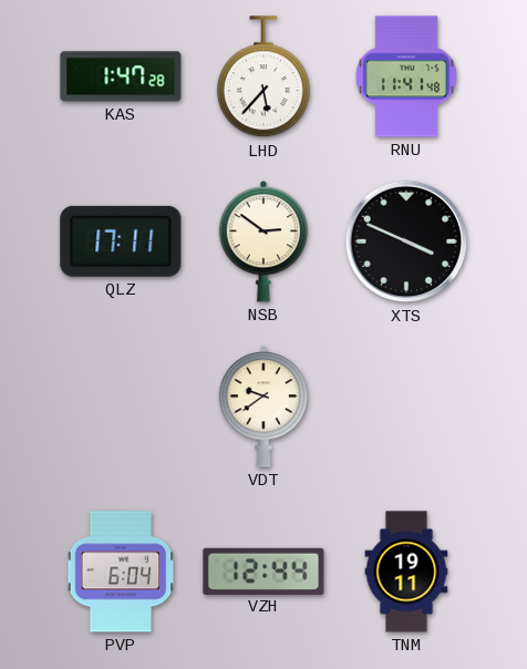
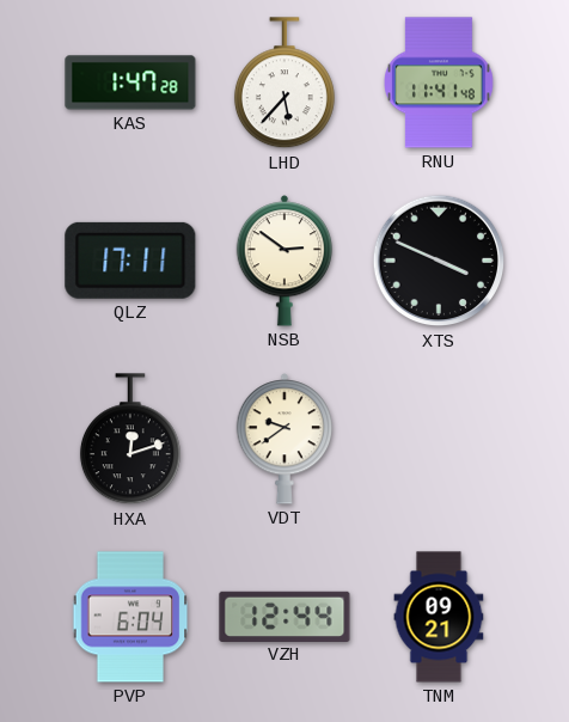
HXA: none -> 12:12 (130, 440)
TNM: 19:11 -> 09:21 (439, 617)
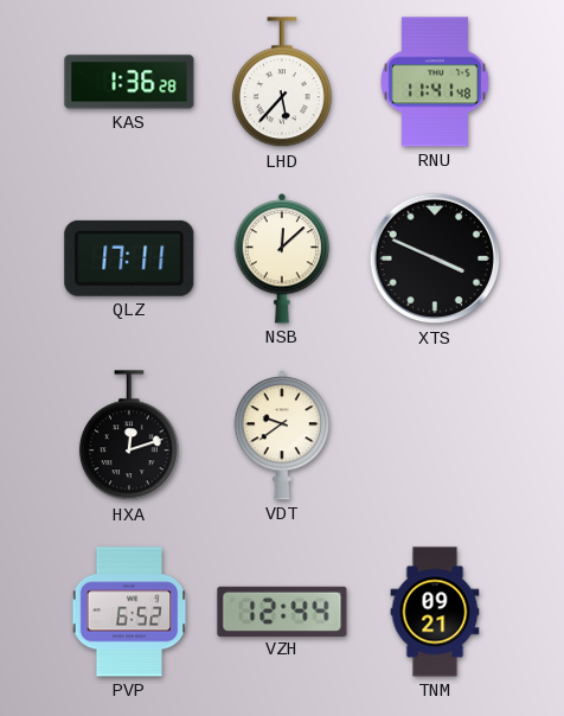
KAS: 1:47 -> 1:36 (129, 82)
NSB: 2:51 -> 12:08 (282, 258)
PVP: 6:04 -> 6:52 (129, 612)
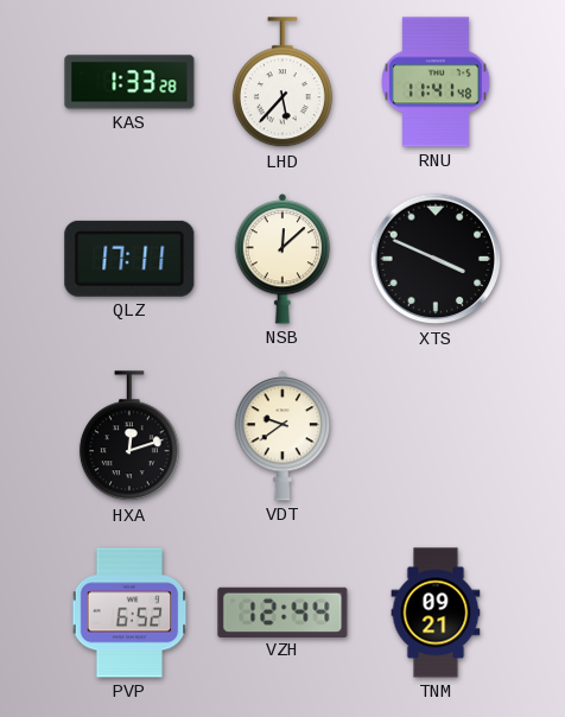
KAS: 1:36 -> 1:33 (129, 82)
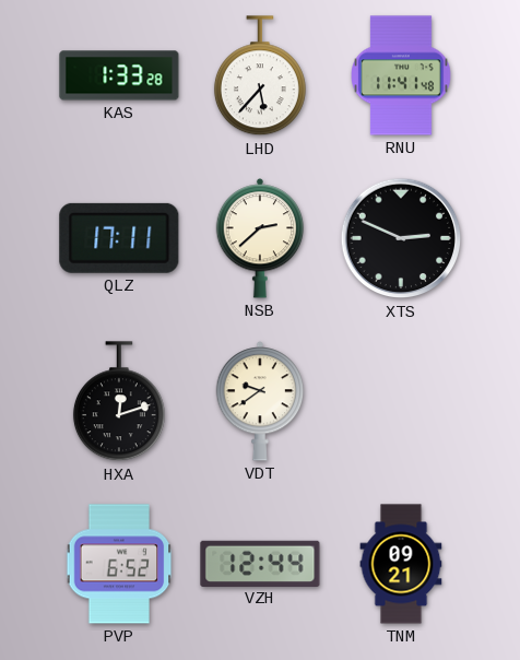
NSB: 12:08 -> 2:38 (260, 238)
XTS: 3:49 -> 2:49 (401, 238)
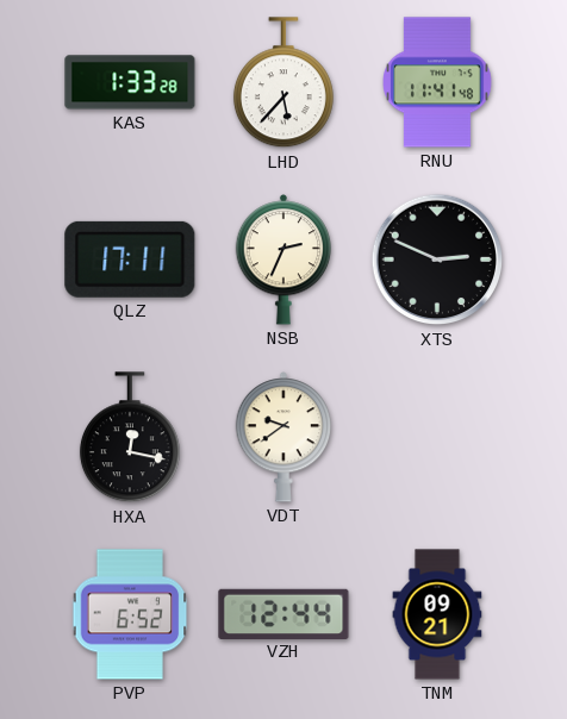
NSB: 2:38 -> 2:34 (283, 260)
HXA: 12:12 -> 12:17 (130, 438)
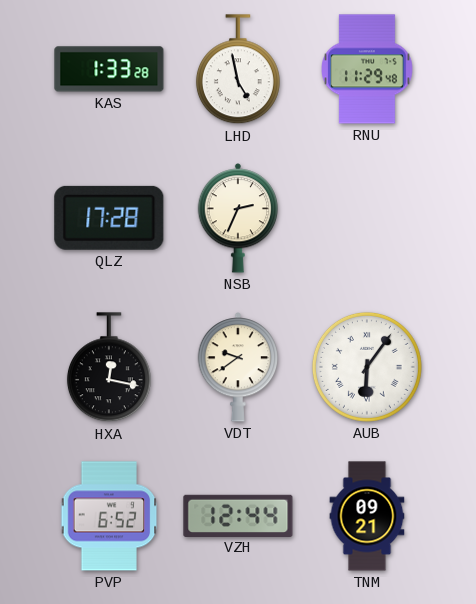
LHD: 5:37 -> 4:58 (238, 70)
RNU: 11:41 -> 11:29 (368, 69)
QLZ: 17:11 -> 17:28 (109, 218)
XTS: 2:49 -> none (437, 260)
AUB: none -> 6:06 (367, 367)
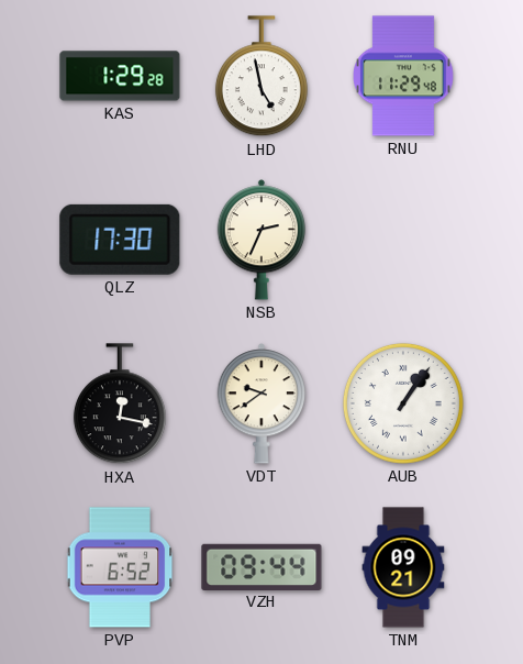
KAS: 1:33 -> 1:29 (120, 76)
QLZ: 17:28 -> 17:30 (120, 240)
AUB: 6:06 -> 1:06 (403, 403)
VZH: 12:44 -> 09:44 (261, 566)
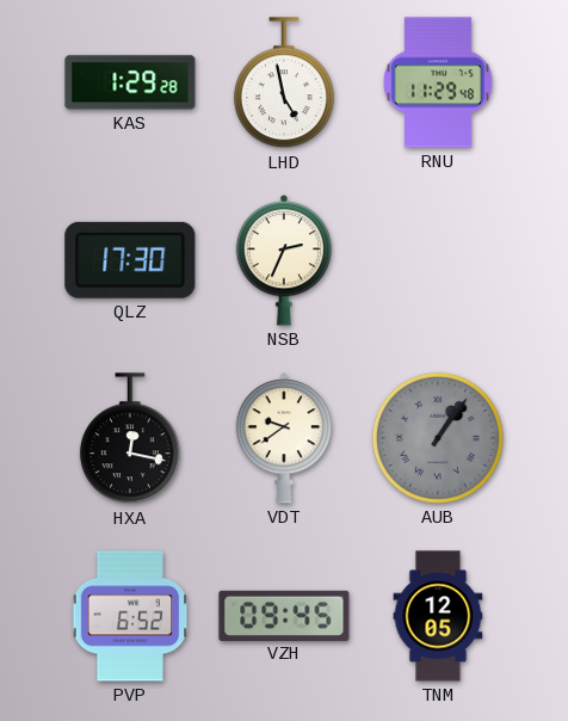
AUB dial: white -> grey (438, 438)
VZH: 09:44 -> 09:45 (284, 615)
TNM: 09:21 -> 12:05 (438, 616)
